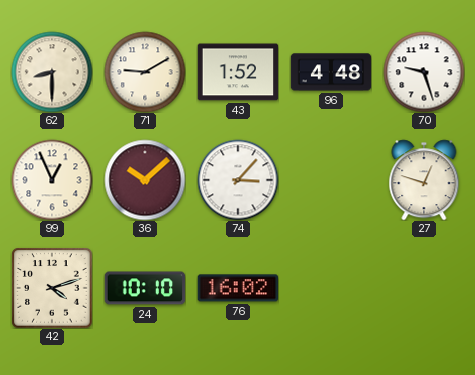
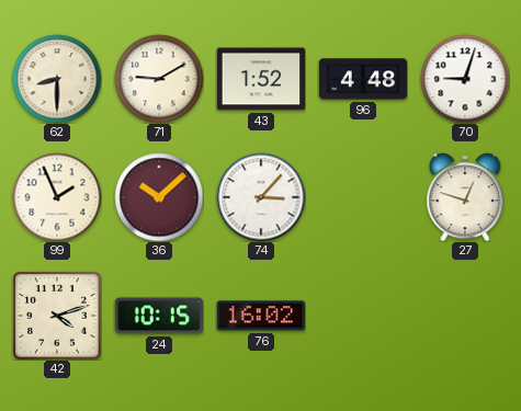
70: 9:27 -> 9:03 (465, 79)
99: 12:56 -> 1:56 (57, 197)
24: 10:10 -> 10:15 (159, 316)
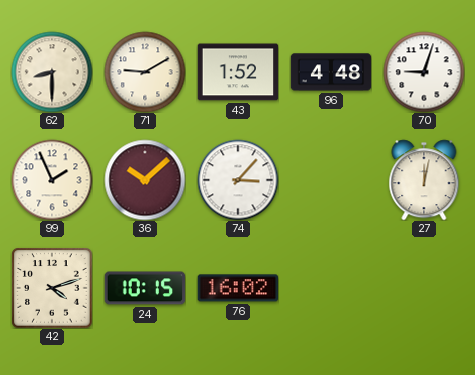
27: 12:48 -> 12:02 (424, 180)
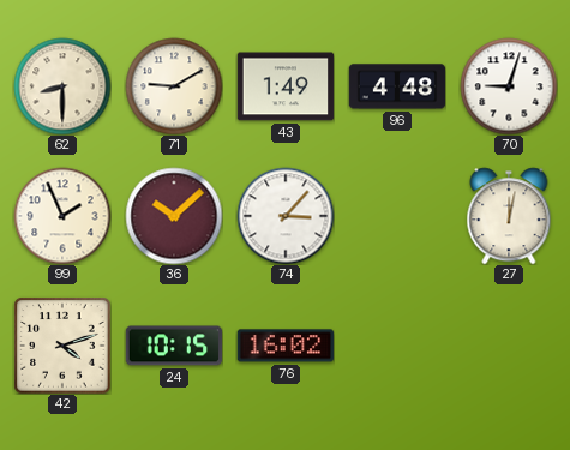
43: 1:52 -> 1:49 (286, 86)
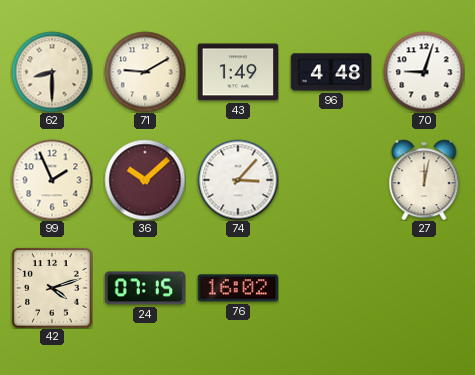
24: 10:15 -> 07:15 (145, 288)
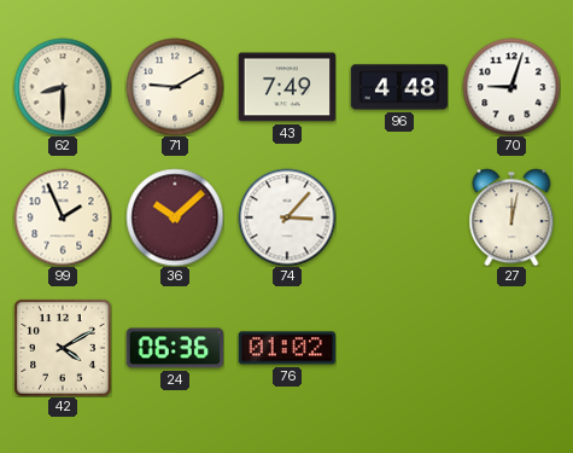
43: 1:49 -> 7:49 (287, 87)
42: 4:12 -> 4:10 (63, 348)
24: 07:15 -> 06:36 (175, 348)
76: 16:02 -> 01:02 (286, 348)
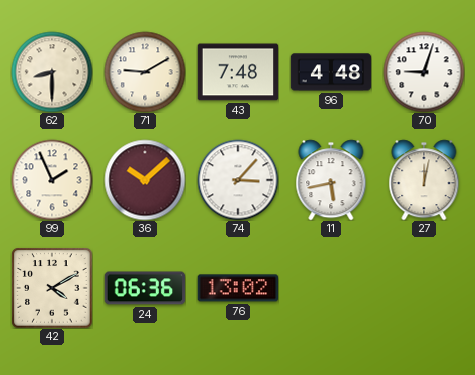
43: 7:49 -> 7:48 (238, 72)
11: none -> 5:43 (331, 180)
76: 01:02 -> 13:02 (237, 288)
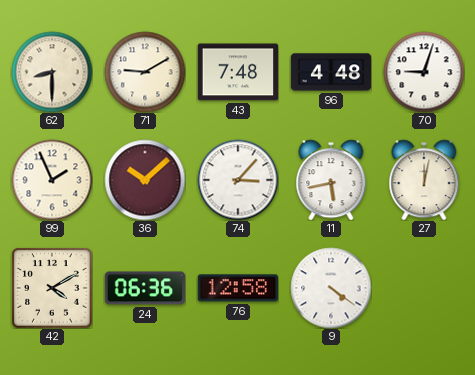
76: 13:02 -> 12:58 (237, 288)
9: none -> 4:21 (331, 288)
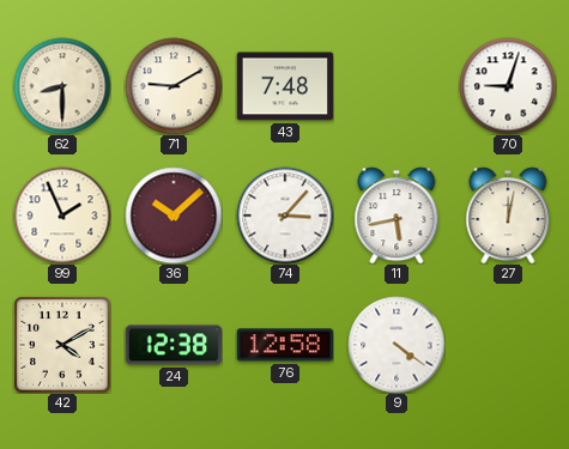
96: 4:48 -> none (331, 72)
24: 06:36 -> 12:38 (174, 345)
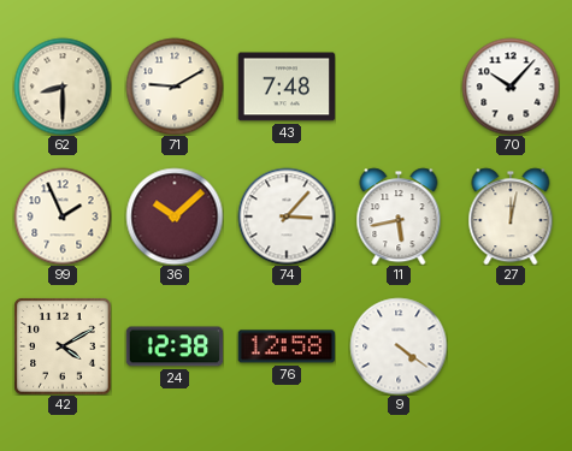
70: 9:03 -> 10:07 (511, 87)
